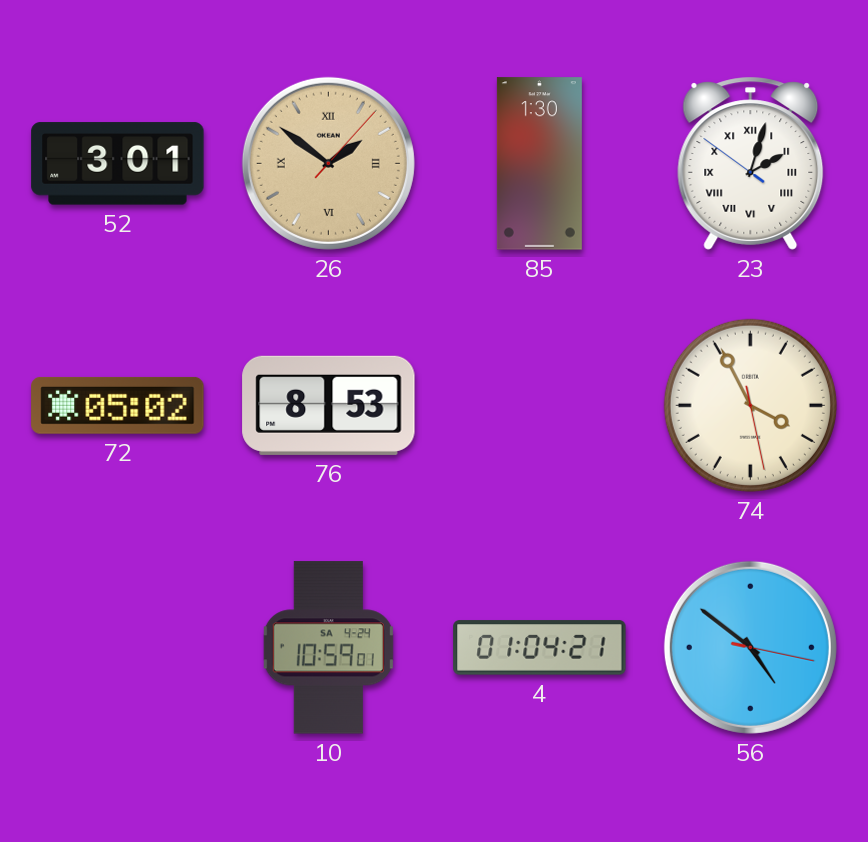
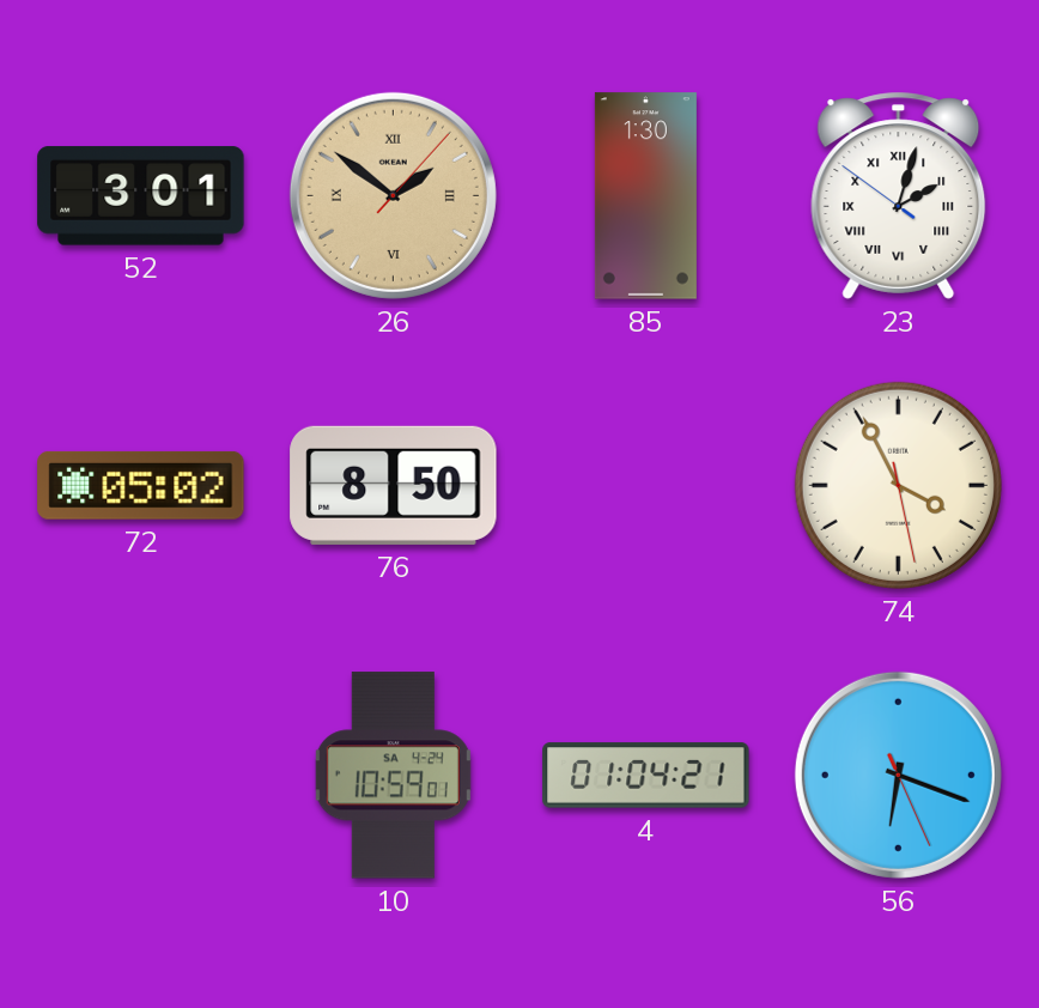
76: 8:53 -> 8:50 (394, 485)
56: 4:51 -> 6:18 (898, 775)
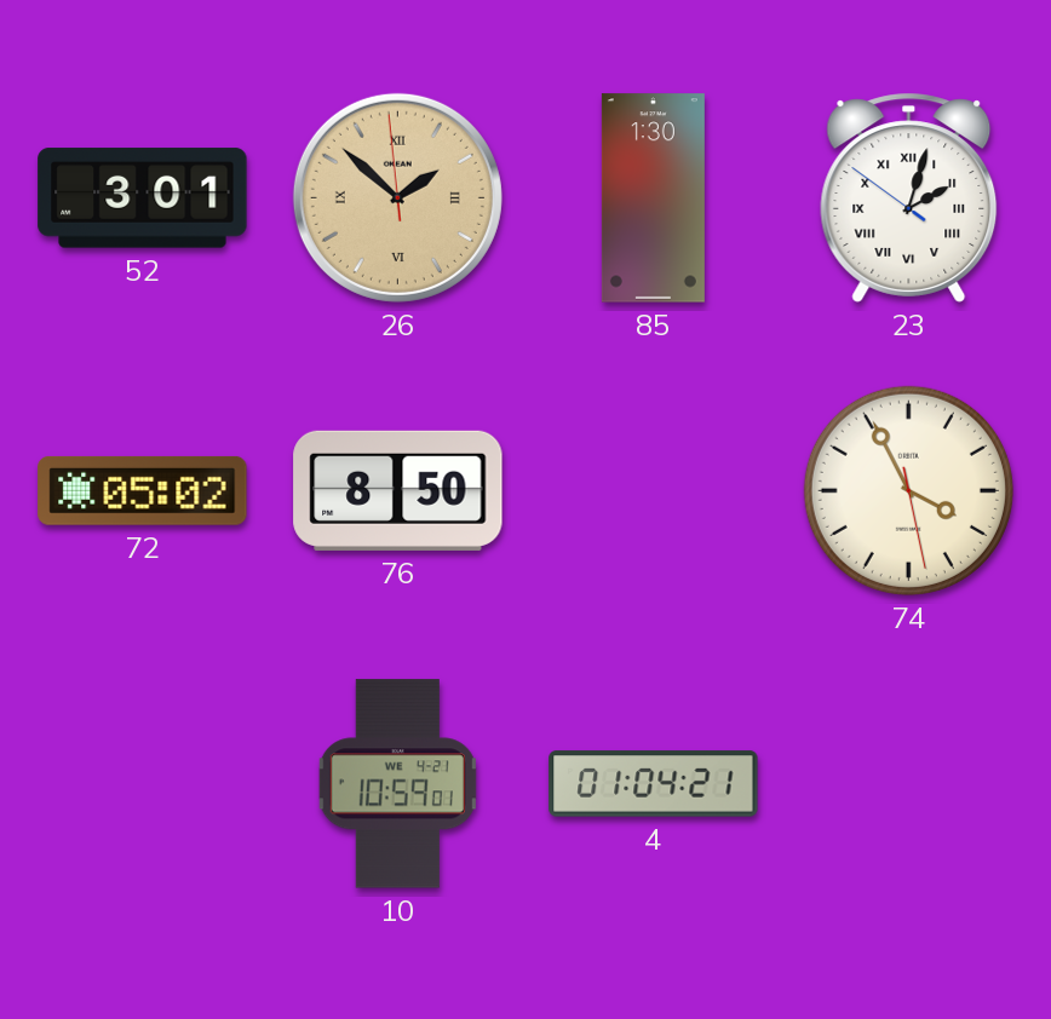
26: 1:51:07 -> 1:51:59 (397, 197)
10 date: SA 4-24 -> WE 4-21 (397, 784)
56: 6:18 -> none (898, 775)
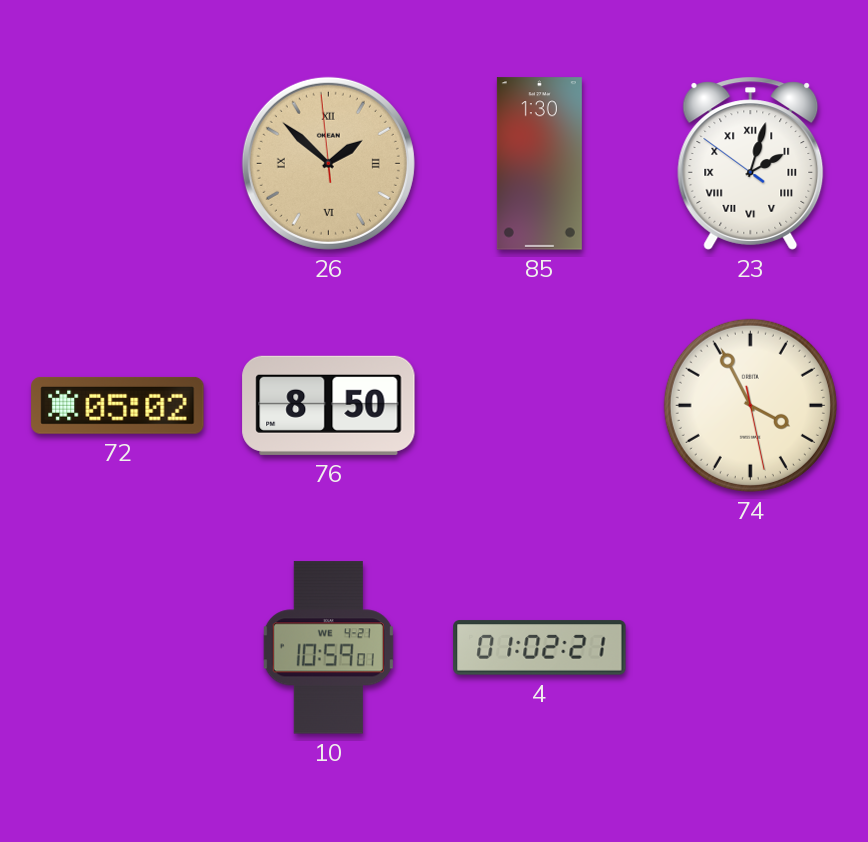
52: 3:01 -> none (143, 198)
4: 01:04 -> 01:02 (540, 648)
